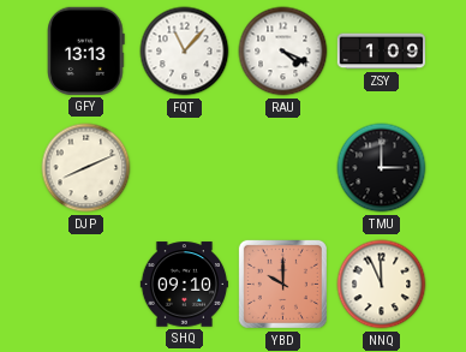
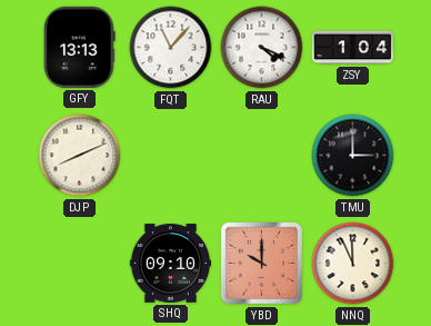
ZSY: 1:09 -> 1:04 (353, 48)
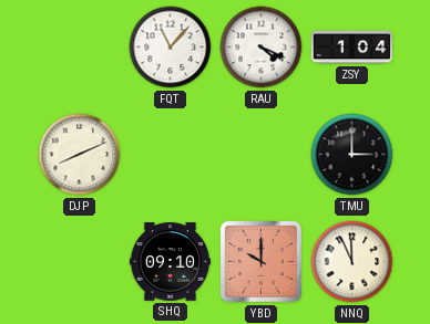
GFY: 13:13 -> none (80, 47)
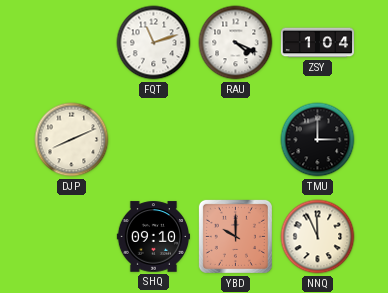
FQT: 11:07 -> 11:12 (154, 43)
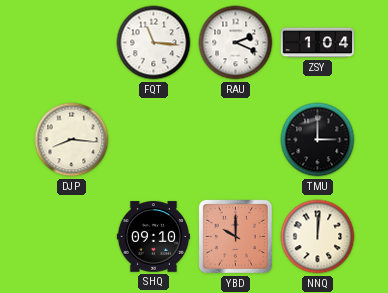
FQT: 11:12 -> 11:16 (154, 43)
RAU: 4:19 -> 2:19 (236, 43)
DJP: 8:11 -> 8:16 (72, 140)
NNQ: 11:56 -> 12:01 (318, 237)
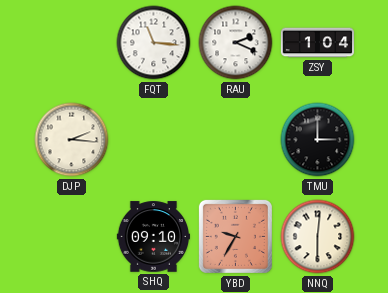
DJP: 8:16 -> 2:16 (72, 140)
YBD: 10:00 -> 9:35 (235, 236)
NNQ: 12:01 -> 6:01 (318, 237)
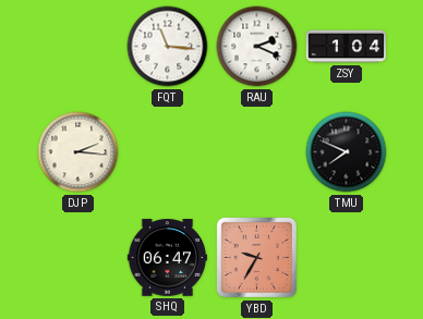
TMU: 3:00 -> 7:49 (347, 152)
SHQ: 09:10 -> 06:47 (167, 258)
NNQ: 6:01 -> none (318, 237)
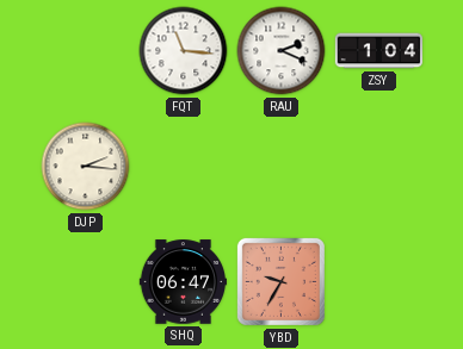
TMU: 7:49 -> none (347, 152)
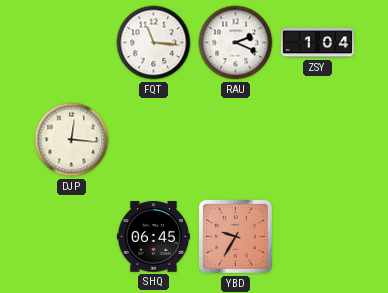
DJP: 2:16 -> 12:16 (72, 140)
SHQ: 06:47 -> 06:45 (153, 237)
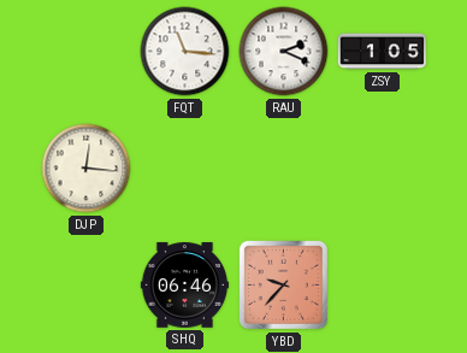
ZSY: 1:04 -> 1:05 (383, 52)
SHQ: 06:45 -> 06:46 (184, 286)
YBD: 9:35 -> 9:37 (283, 284)
